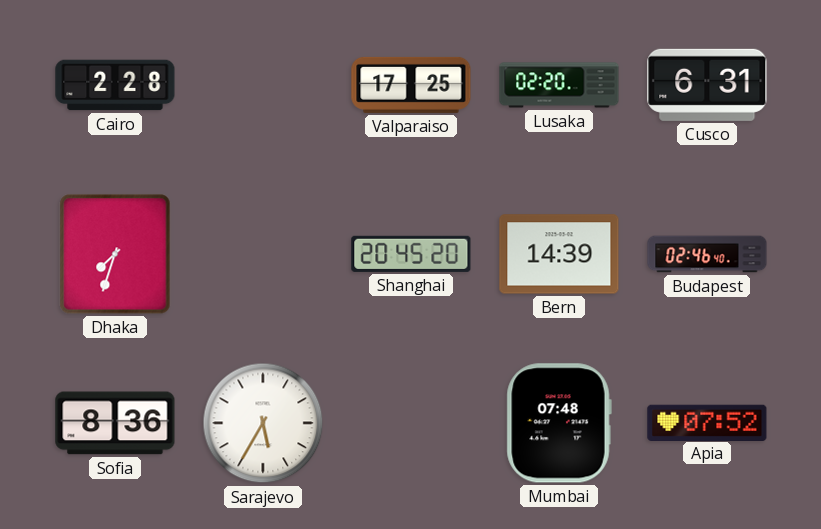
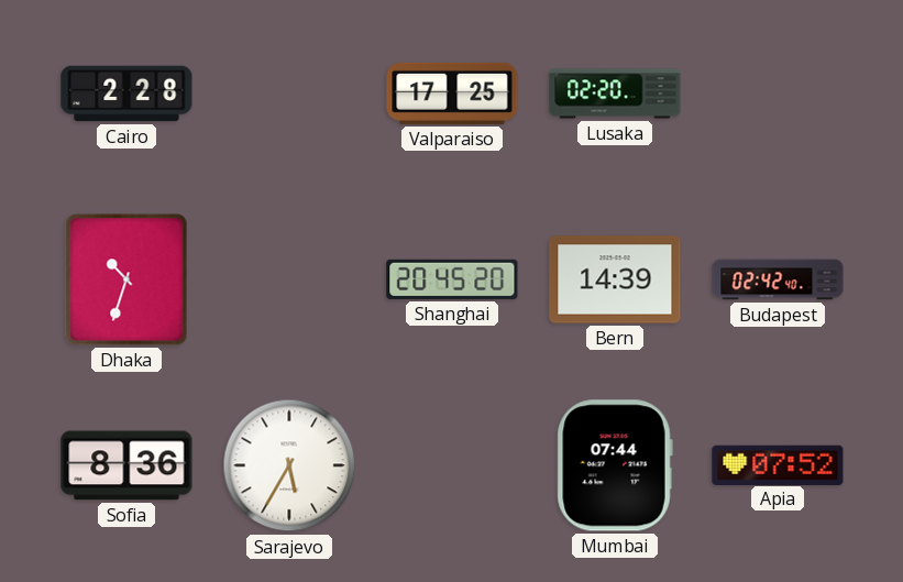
Cusco: 6:31 -> none (707, 85)
Dhaka: 7:33 -> 10:33 (126, 279)
Budapest: 02:46 -> 02:42 (778, 279)
Mumbai: 07:48 -> 07:44 (615, 465)
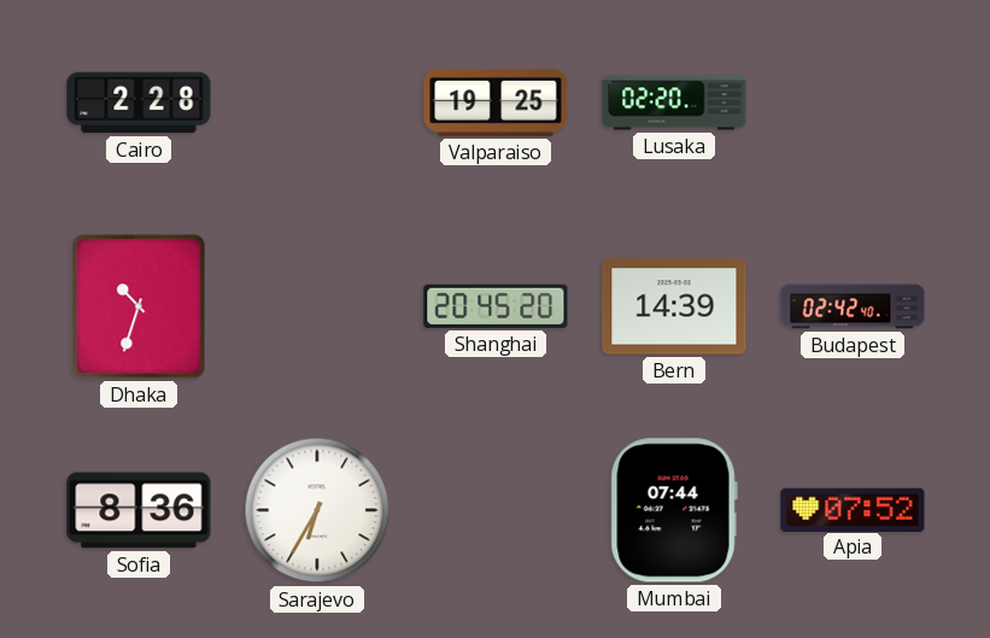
Valparaiso: 17:25 -> 19:25 (496, 103)
Sarajevo: 5:35 -> 6:35 (317, 510)
